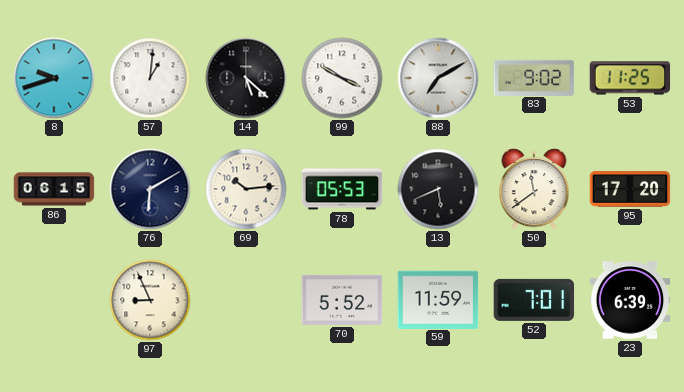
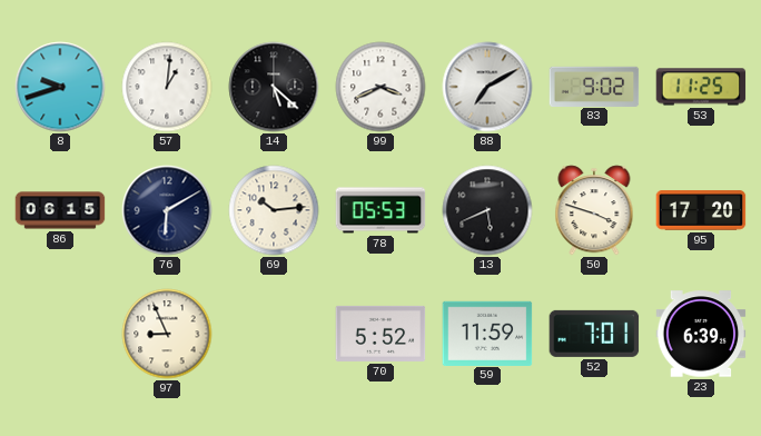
99: 3:50 -> 3:41 (381, 87)
50: 11:39 -> 3:48 (594, 210)
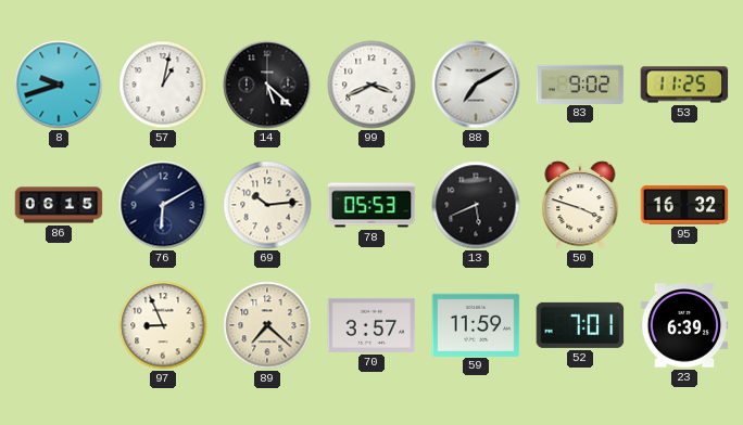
57: 1:01 -> 1:02 (163, 85)
95: 17:20 -> 16:32 (684, 205)
89: none -> 7:22 (267, 325)
70: 5:52 -> 3:57 (371, 325)
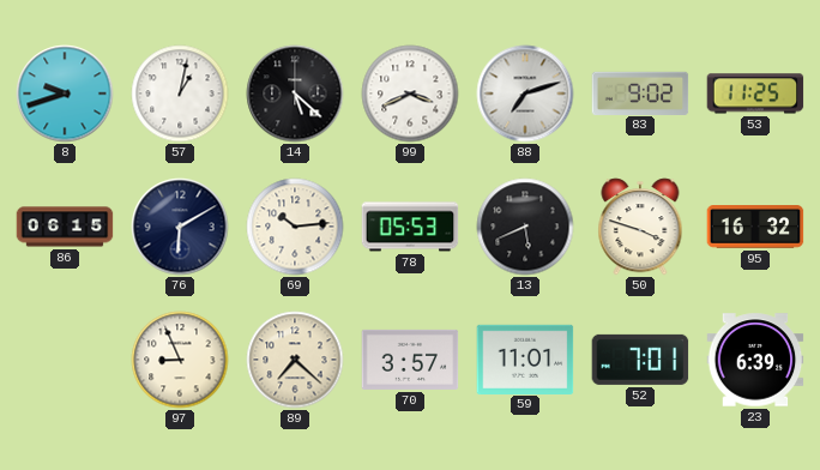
88: 7:10 -> 7:12 (525, 94)
59: 11:59 -> 11:01 (525, 358)
